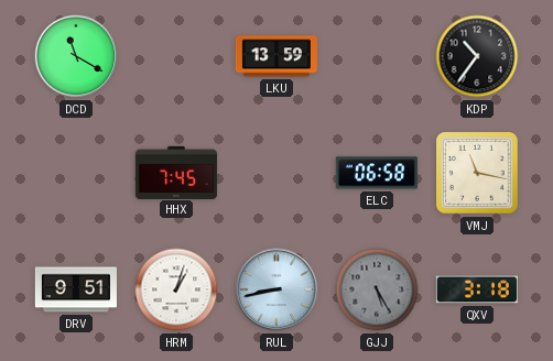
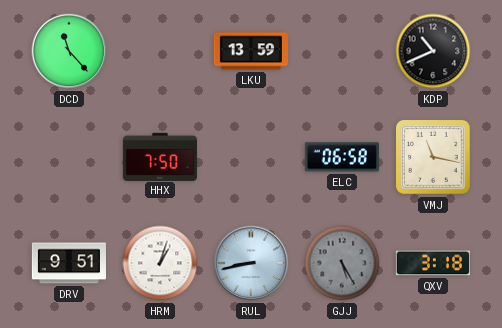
DCD: 11:20 -> 11:23 (69, 51)
KDP: 10:36 -> 10:41 (433, 51)
HHX: 7:45 -> 7:50 (160, 156)
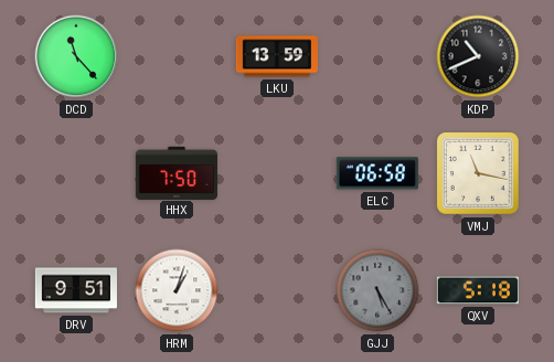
RUL: 8:43 -> none (251, 263)
QXV: 3:18 -> 5:18 (478, 290)
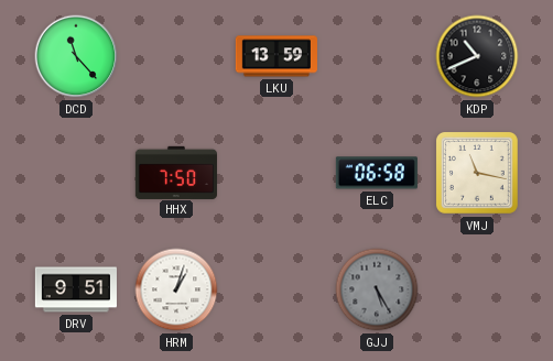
QXV: 5:18 -> none (478, 290)
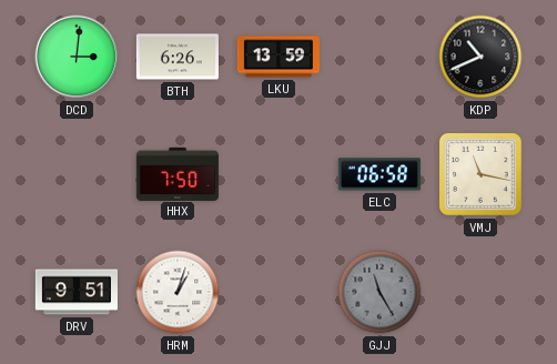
DCD: 11:23 -> 3:01 (77, 57)
BTH: none -> 6:26 (178, 57)
GJJ: 5:25 -> 11:25 (379, 292)
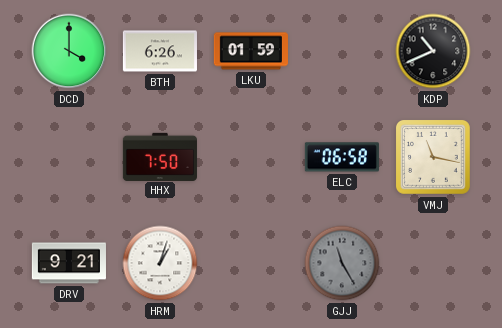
DCD: 3:01 -> 4:00 (69, 51)
LKU: 13:59 -> 01:59 (251, 51)
DRV: 9:51 -> 9:21 (69, 263)
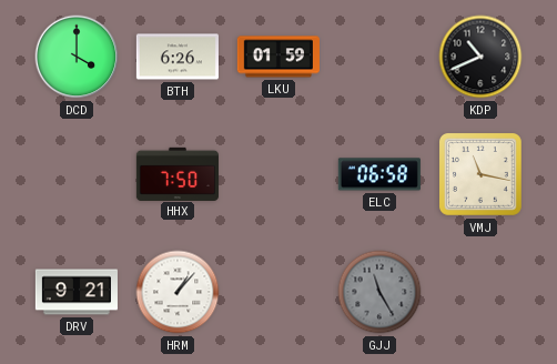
HRM: 1:03 -> 1:07 (178, 292)
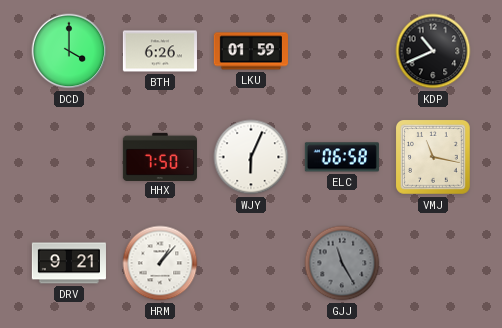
WJY: none -> 6:04 (251, 157)
